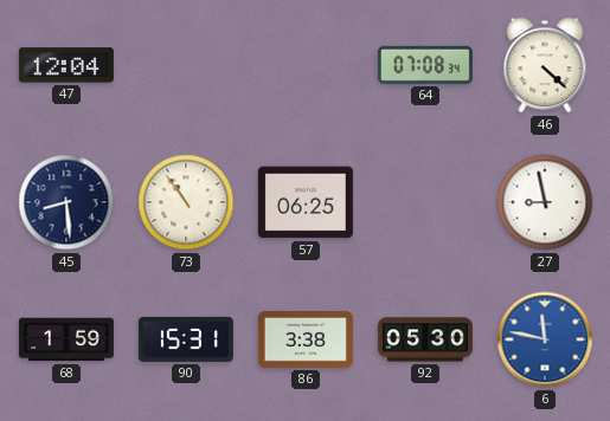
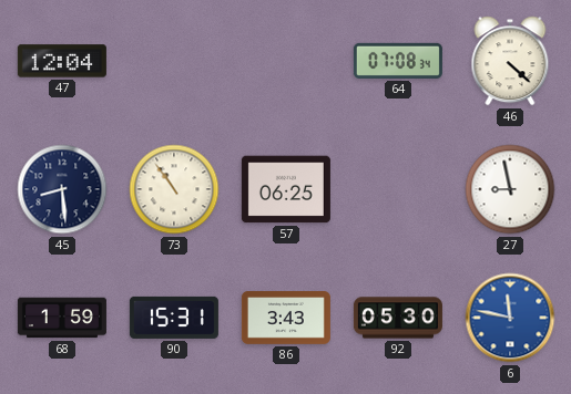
86: 3:38 -> 3:43 (286, 319)
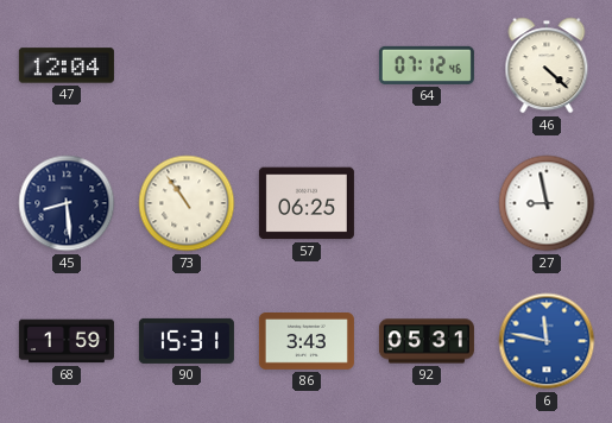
64: 07:08 -> 07:12 (427, 65)
92: 05:30 -> 05:31 (427, 341)
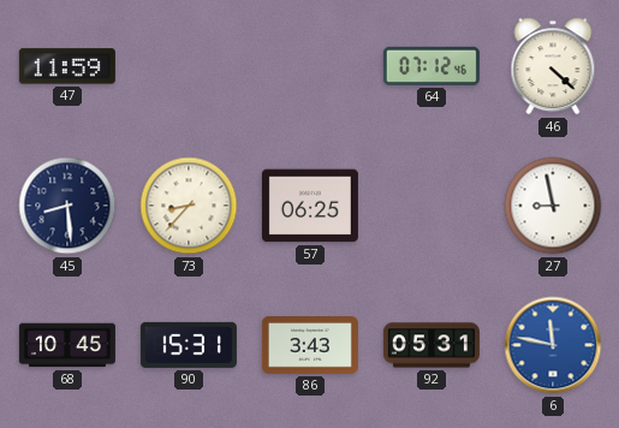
47: 12:04 -> 11:59 (67, 66)
73: 10:54 -> 8:37 (189, 206)
68: 1:59 -> 10:45 (67, 345)
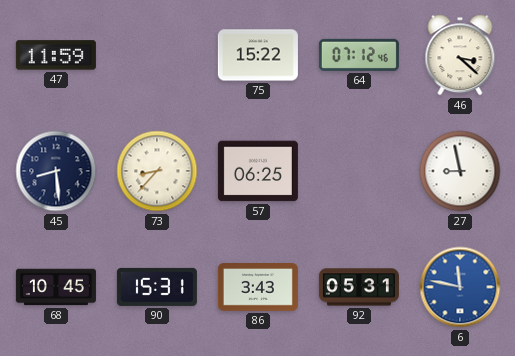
75: none -> 15:22 (258, 55)
46: 4:22 -> 3:22 (460, 55)
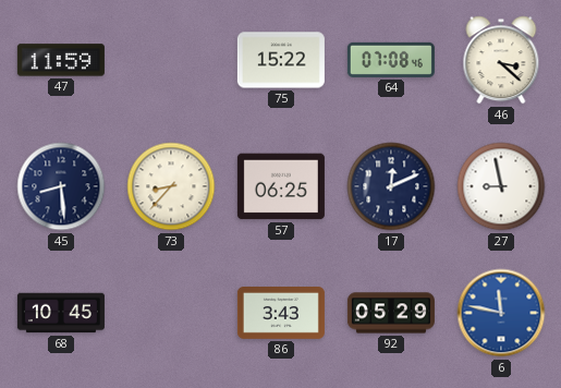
64: 07:12 -> 07:08 (391, 60)
17: none -> 12:11 (391, 186)
90: 15:31 -> none (157, 287)
92: 05:31 -> 05:29 (391, 313)
